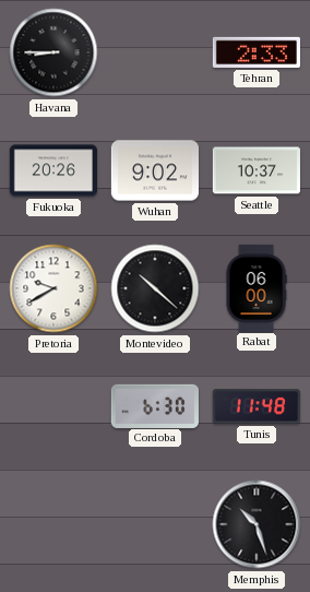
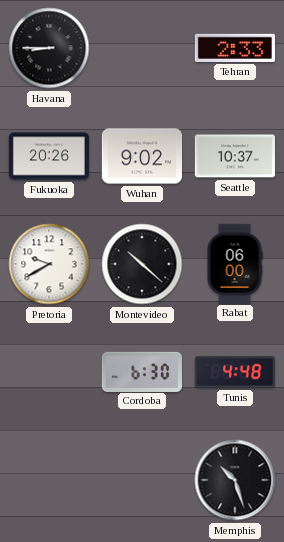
Tunis: 11:48 -> 4:48 (235, 372)
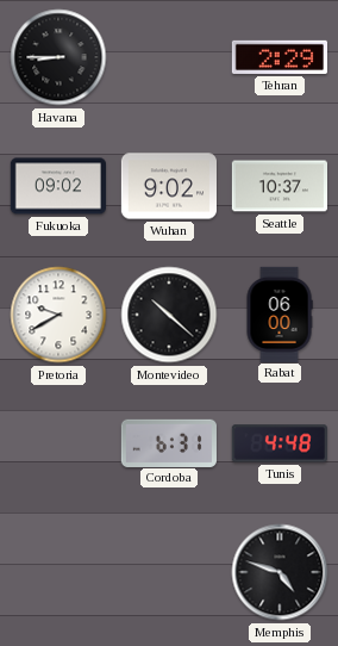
Tehran: 2:33 -> 2:29 (278, 57)
Fukuoka: 20:26 -> 09:02 (57, 186)
Cordoba: 6:30 -> 6:31 (169, 442)
Memphis: 10:27 -> 4:48 (280, 572)
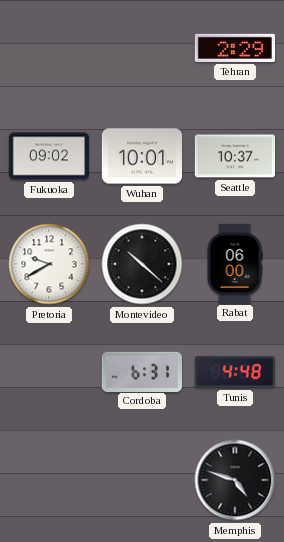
Havana: 8:45 -> none (58, 57)
Wuhan: 9:02 -> 10:01 (141, 156)
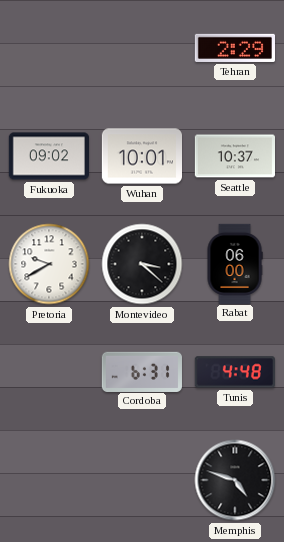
Montevideo: 10:22 -> 3:22 (142, 264)
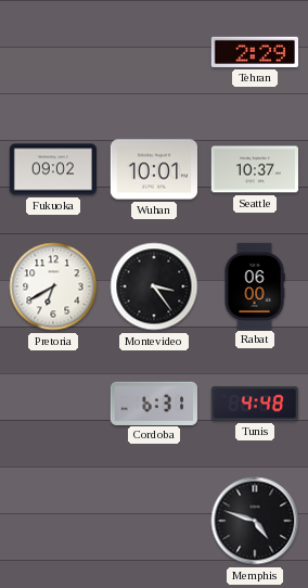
Pretoria: 9:40 -> 6:40 (53, 286)
Montevideo: 3:22 -> 3:24 (154, 286)
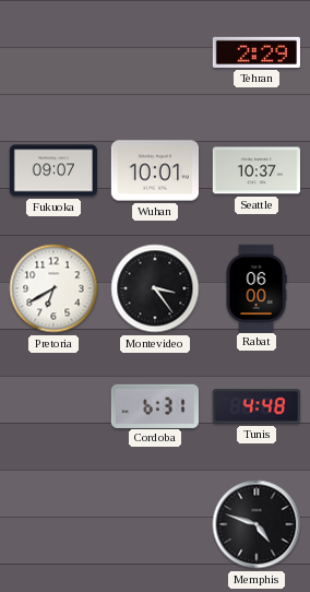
Fukuoka: 09:02 -> 09:07 (52, 170)
